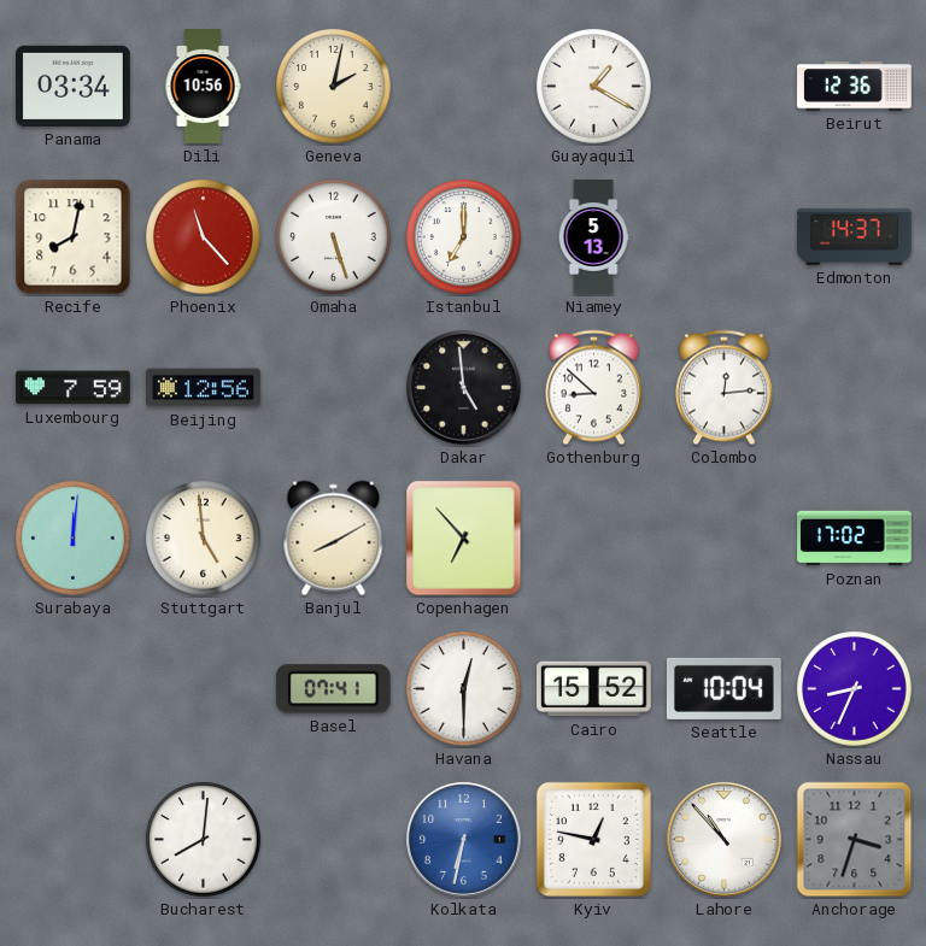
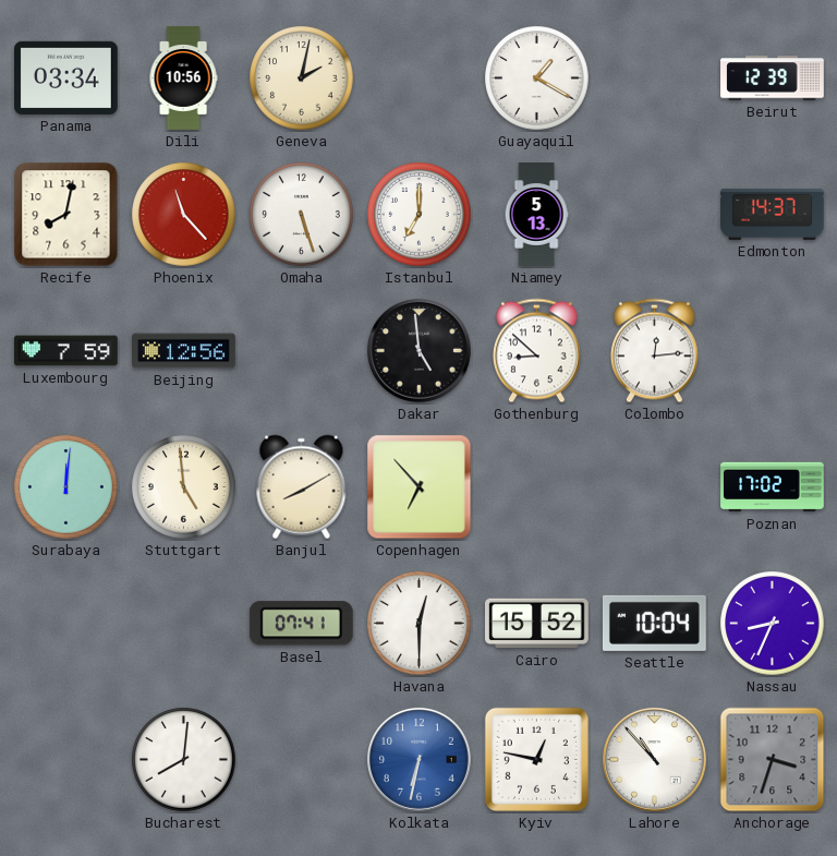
Beirut: 12:36 -> 12:39 (773, 79)
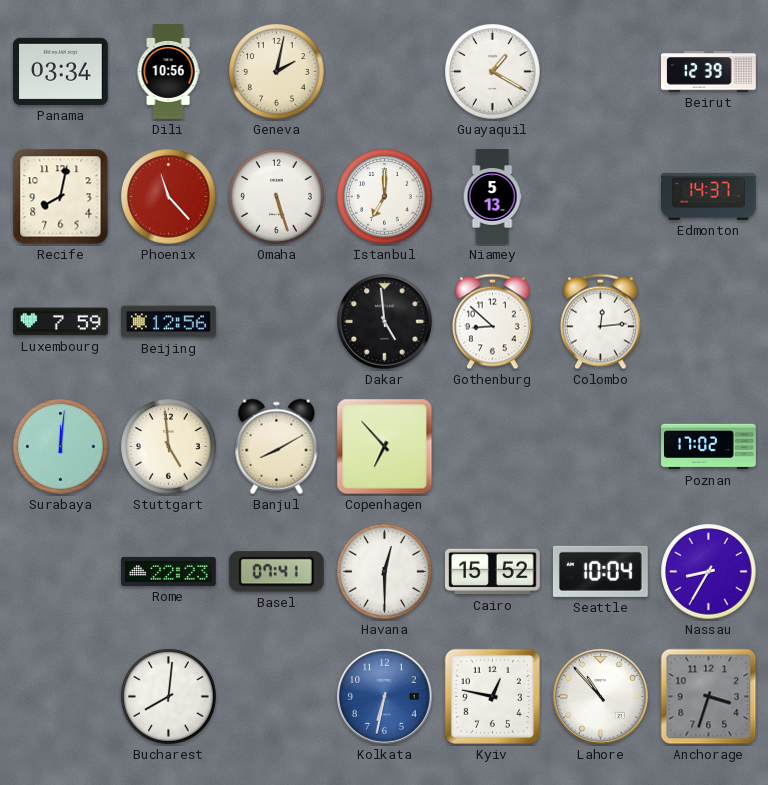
Rome: none -> 22:23 (169, 571)
Nassau: 8:34 -> 8:35 (709, 572)
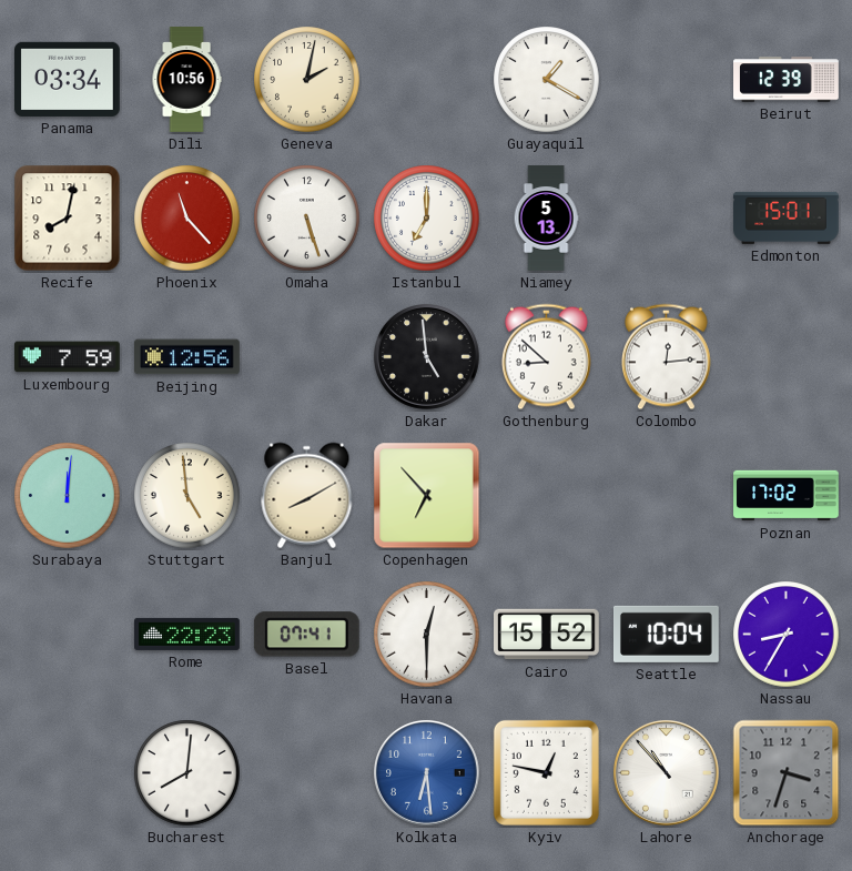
Edmonton: 14:37 -> 15:01 (787, 217)
Kolkata: 6:32 -> 6:29 (426, 772)
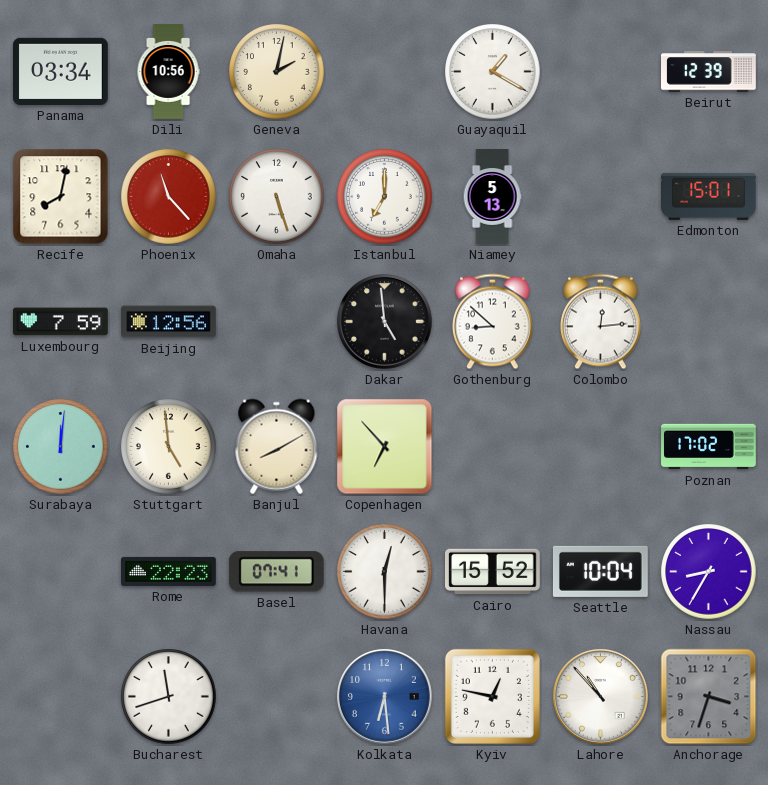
Bucharest: 8:01 -> 11:42 (169, 697)
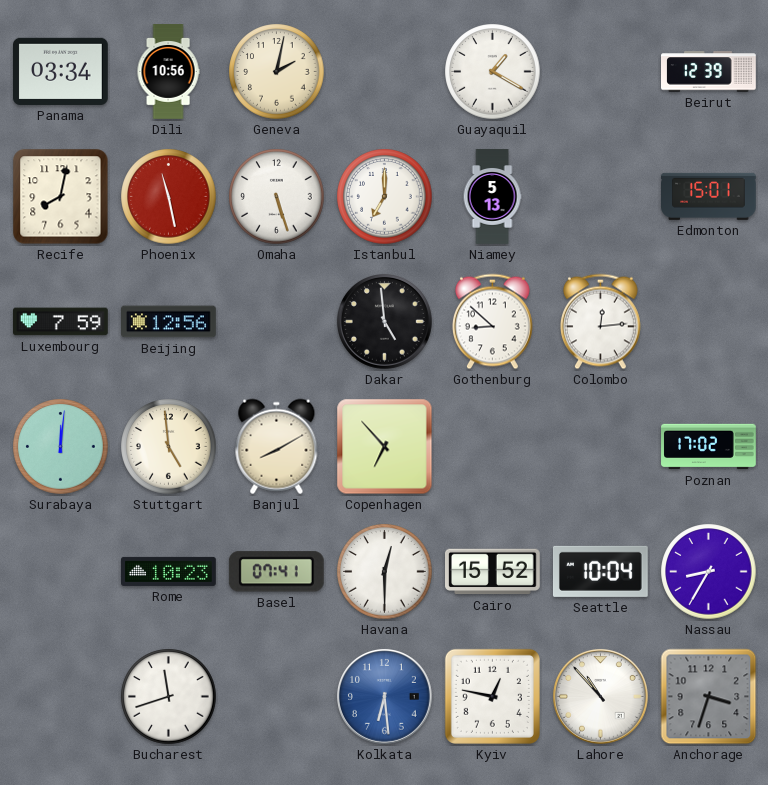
Phoenix: 11:23 -> 11:28 (169, 197)
Rome: 22:23 -> 10:23 (169, 571)
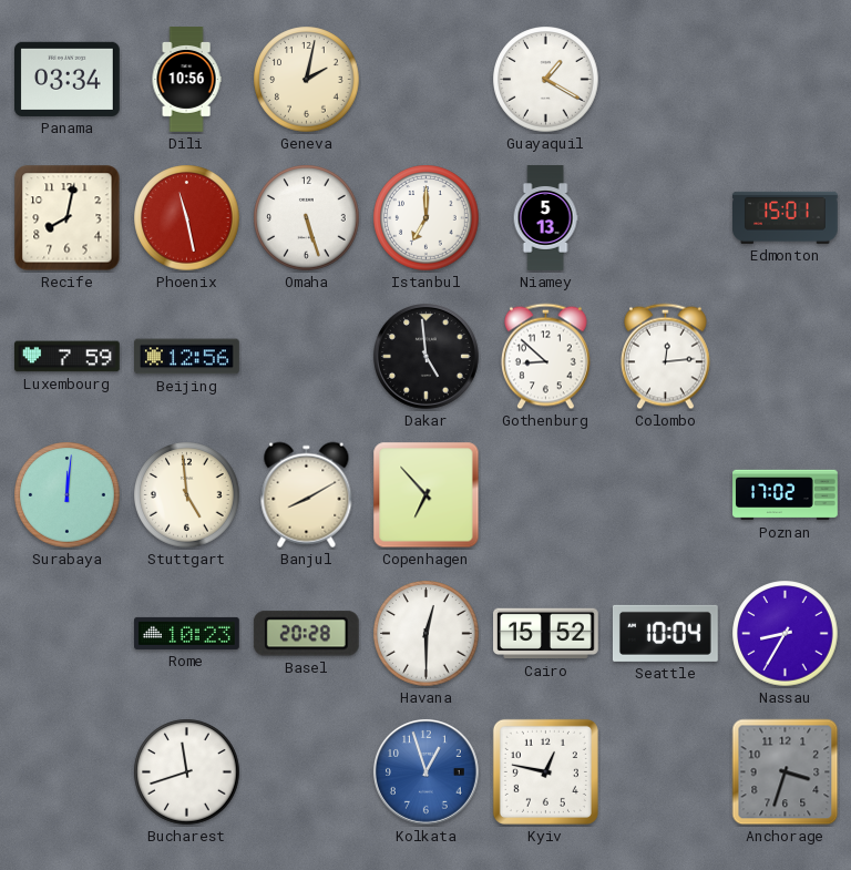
Beirut: 12:39 -> none (709, 72)
Basel: 07:41 -> 20:28 (306, 634)
Kolkata: 6:29 -> 12:57 (425, 771)
Lahore: 10:53 -> none (600, 696)
